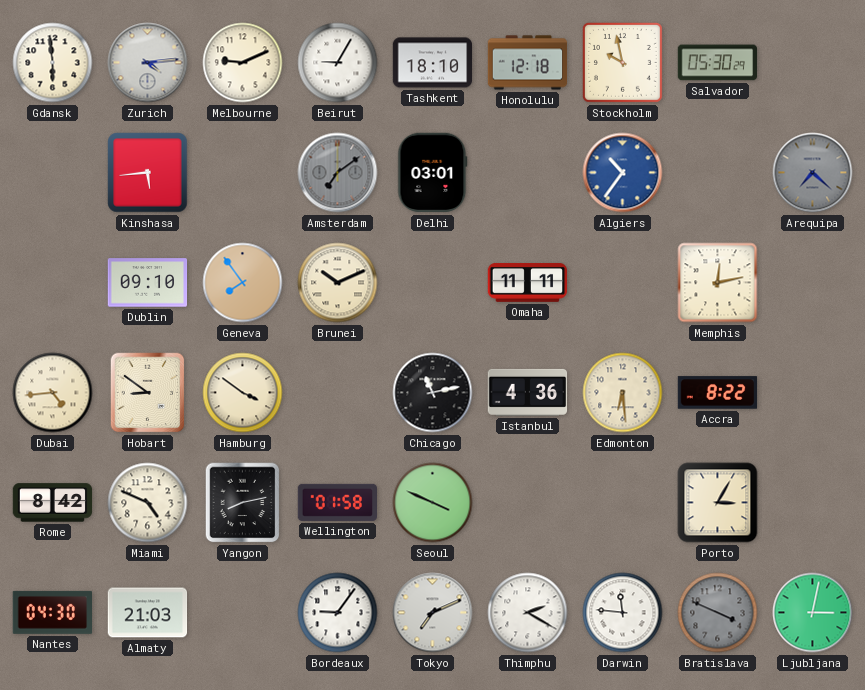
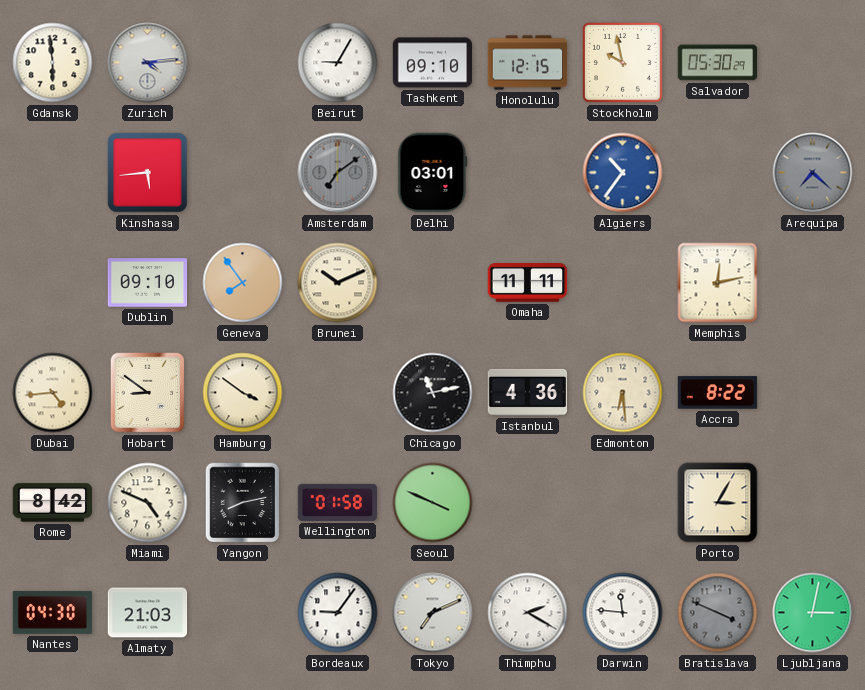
Melbourne: 9:11 -> none (243, 63)
Tashkent: 18:10 -> 09:10 (433, 63)
Honolulu: 12:18 -> 12:15 (528, 63)
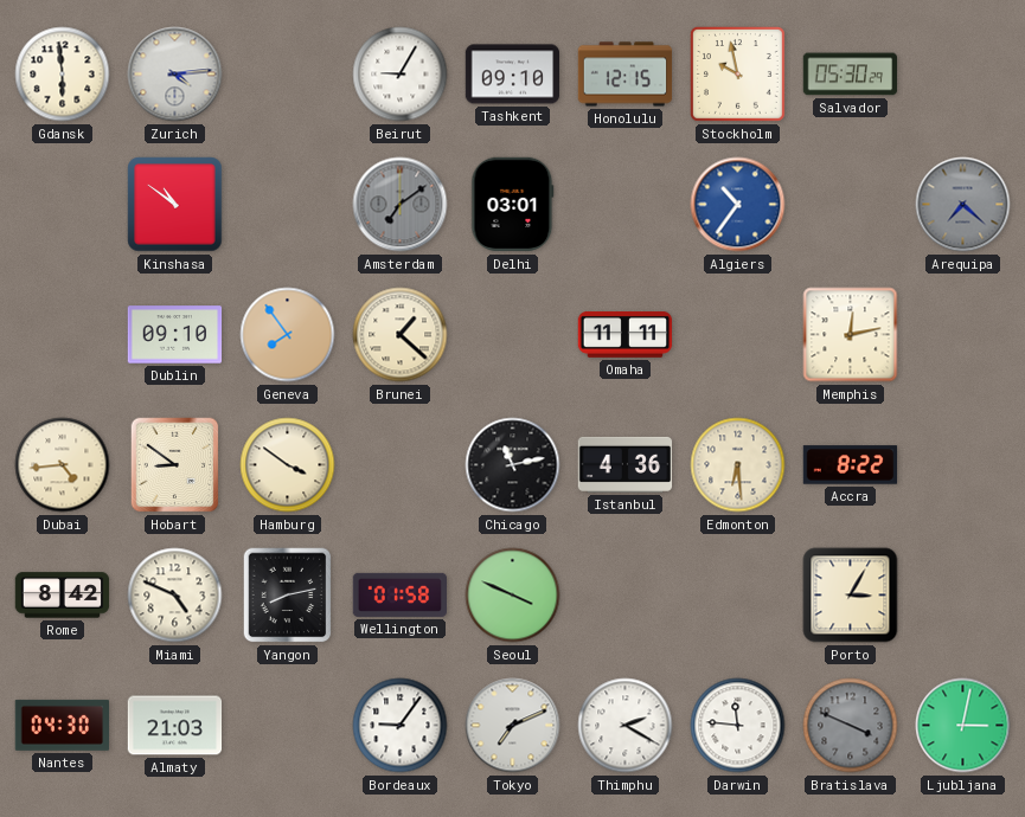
Kinshasa: 5:44 -> 10:51 (175, 205)
Brunei: 10:11 -> 1:22 (401, 335)
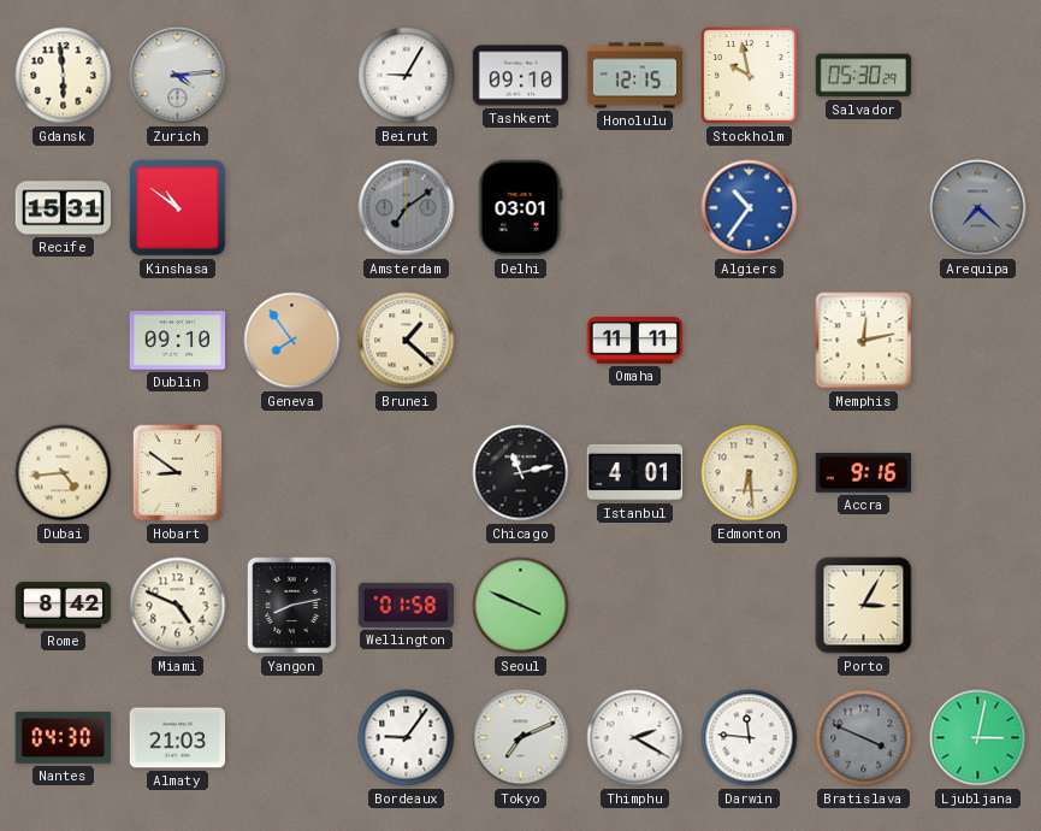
Recife: none -> 15:31 (64, 208)
Hamburg: 3:51 -> none (288, 465)
Istanbul: 4:36 -> 4:01 (635, 472)
Accra: 8:22 -> 9:16 (864, 473)
